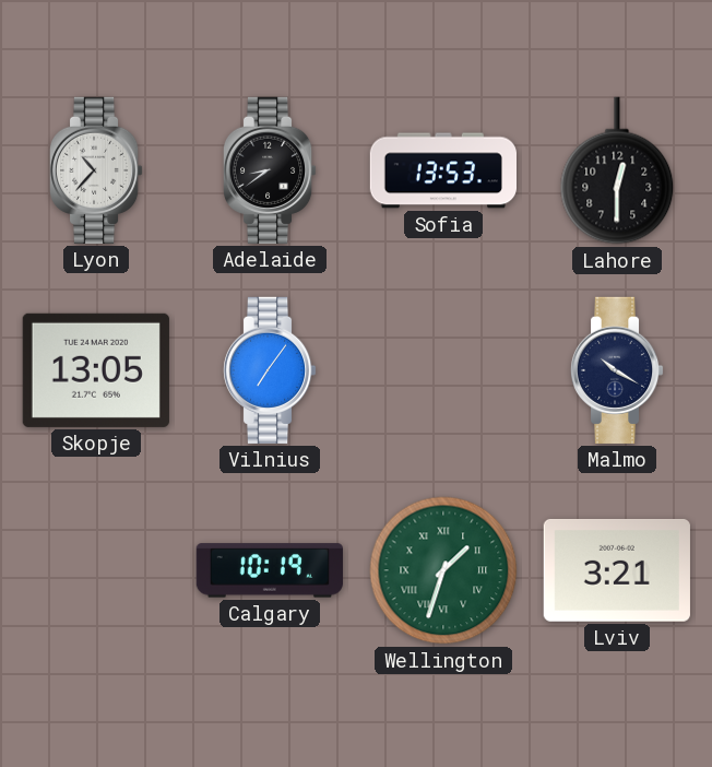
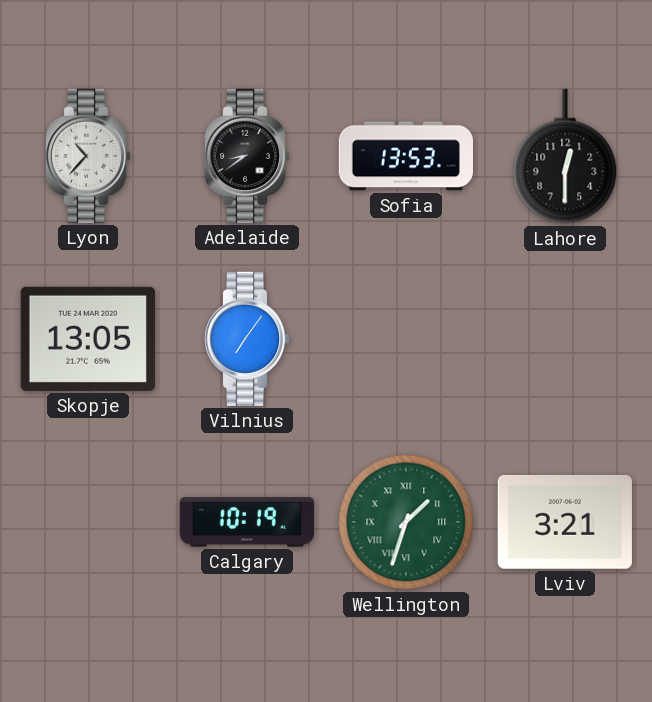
Malmo: 10:20 -> none (617, 370)
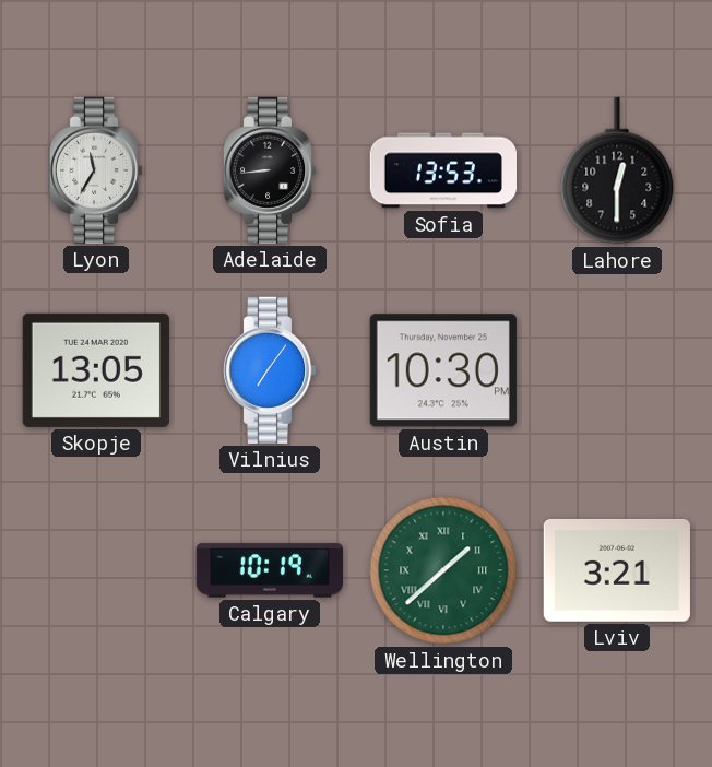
Lyon: 10:37 -> 11:35 (96, 170)
Adelaide: 8:39 -> 8:44 (270, 170)
Austin: none -> 10:30 (443, 370)
Wellington: 1:33 -> 1:38 (443, 570)
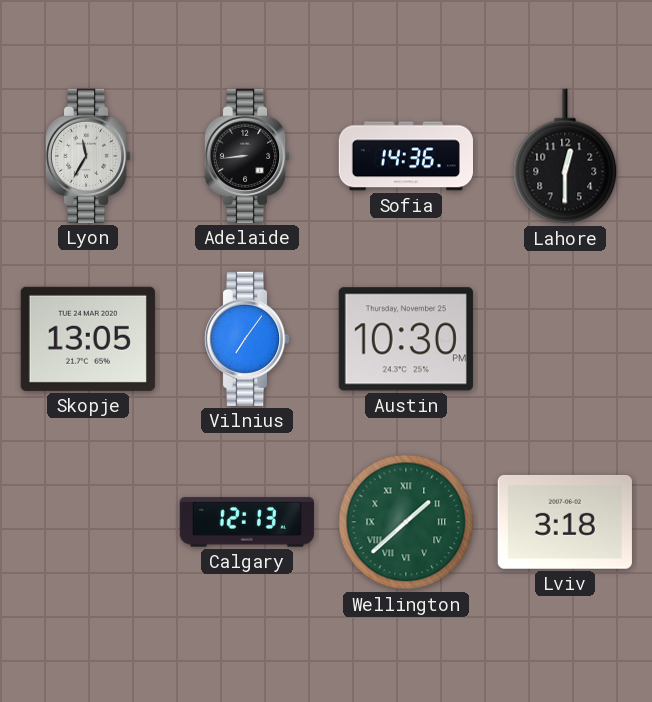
Sofia: 13:53 -> 14:36 (405, 156)
Calgary: 10:19 -> 12:13 (247, 522)
Lviv: 3:21 -> 3:18 (565, 522)
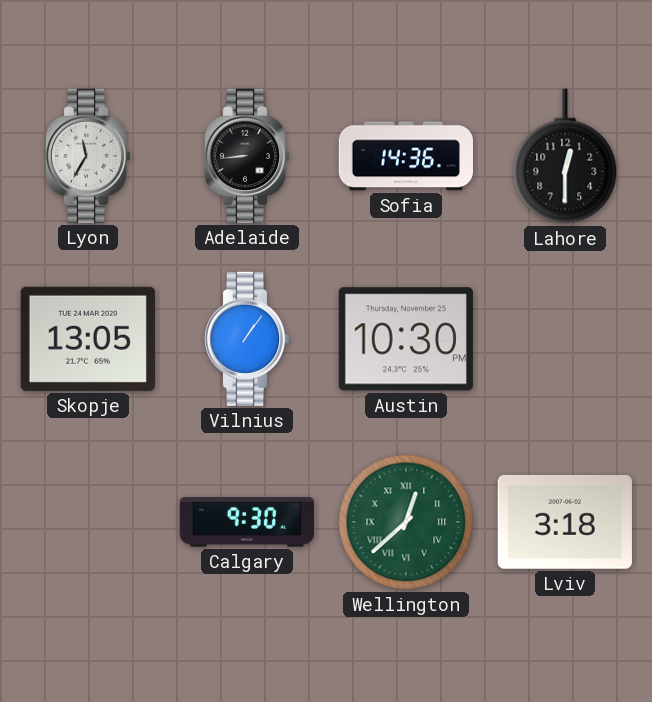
Vilnius: 7:06 -> 1:06 (247, 339)
Calgary: 12:13 -> 9:30 (247, 522)
Wellington: 1:38 -> 12:38 (406, 522)
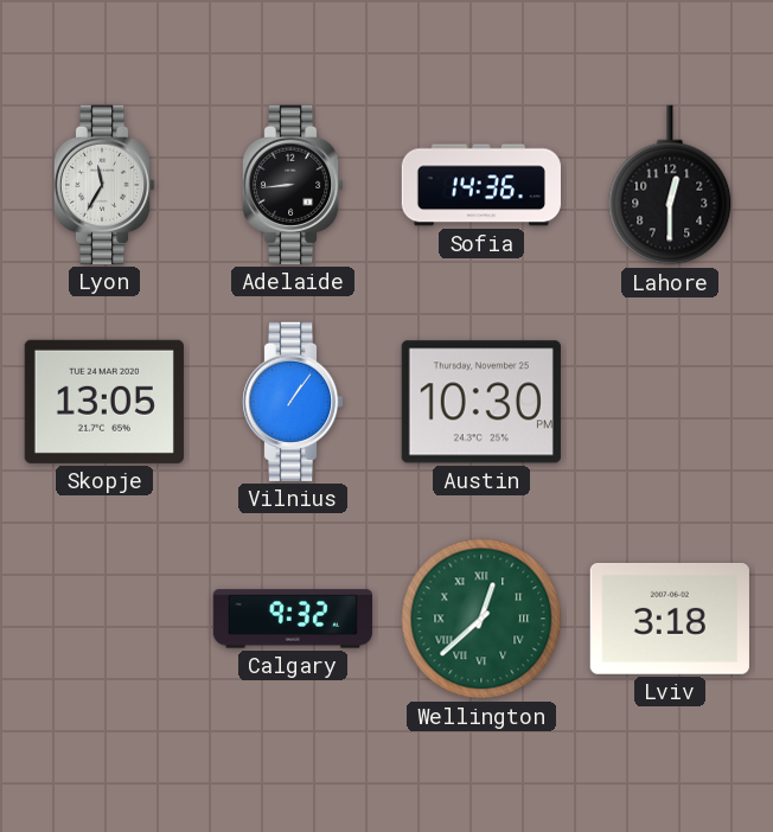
Calgary: 9:30 -> 9:32 (293, 619)
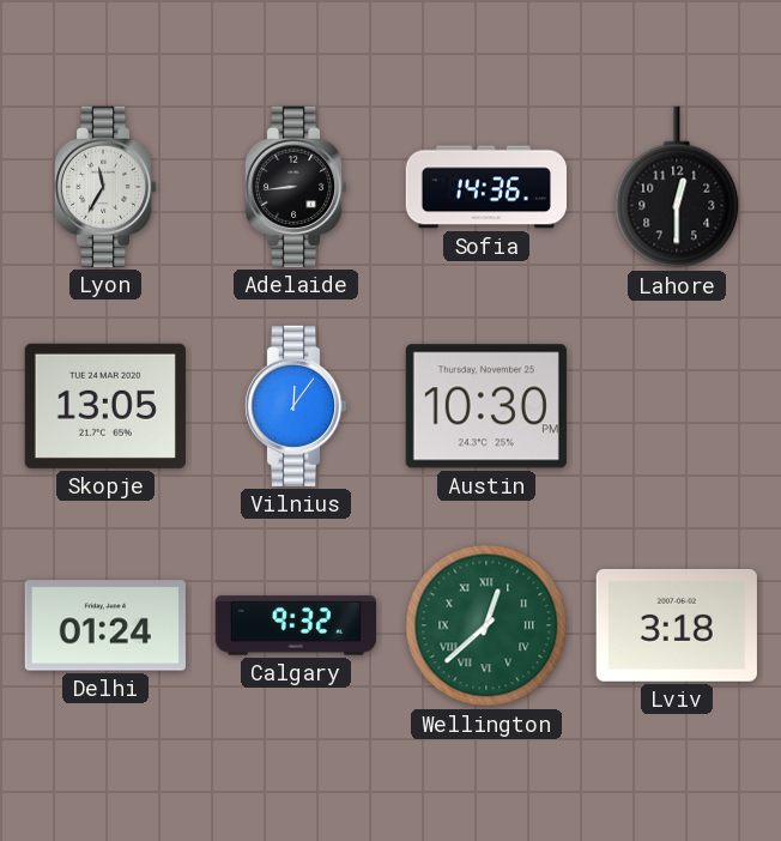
Vilnius: 1:06 -> 12:06 (296, 406)
Delhi: none -> 01:24 (105, 625)
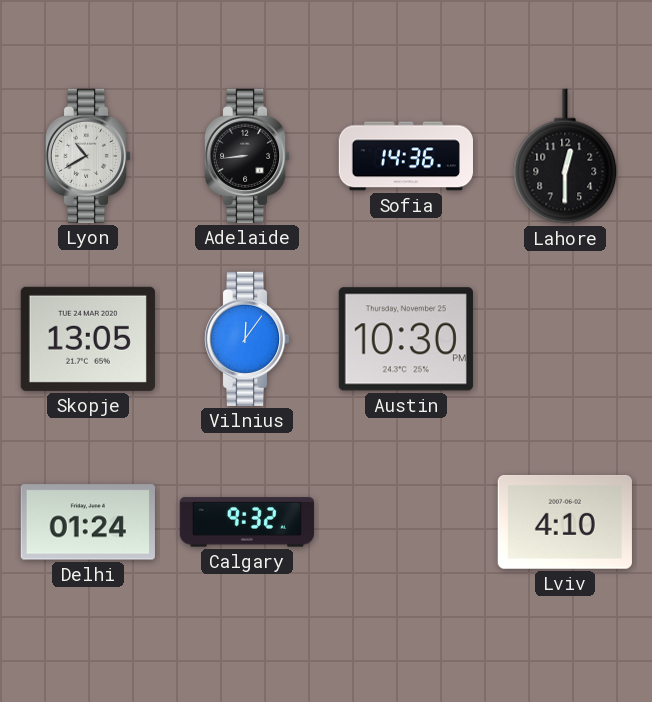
Lyon: 11:35 -> 10:40 (88, 156)
Wellington: 12:38 -> none (486, 625)
Lviv: 3:18 -> 4:10 (565, 522)
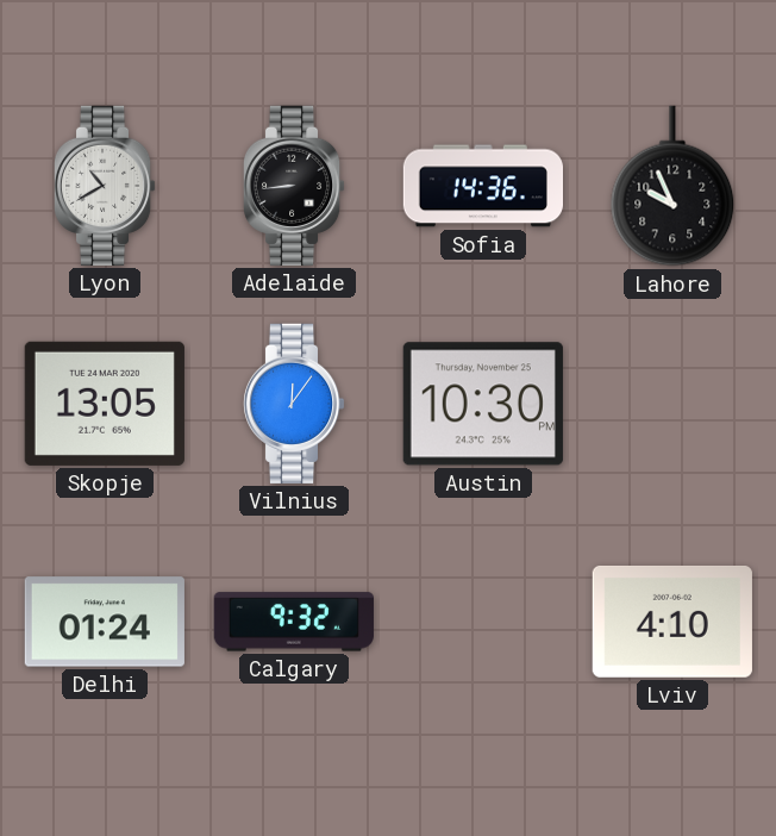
Lahore: 12:30 -> 9:56 (672, 186)
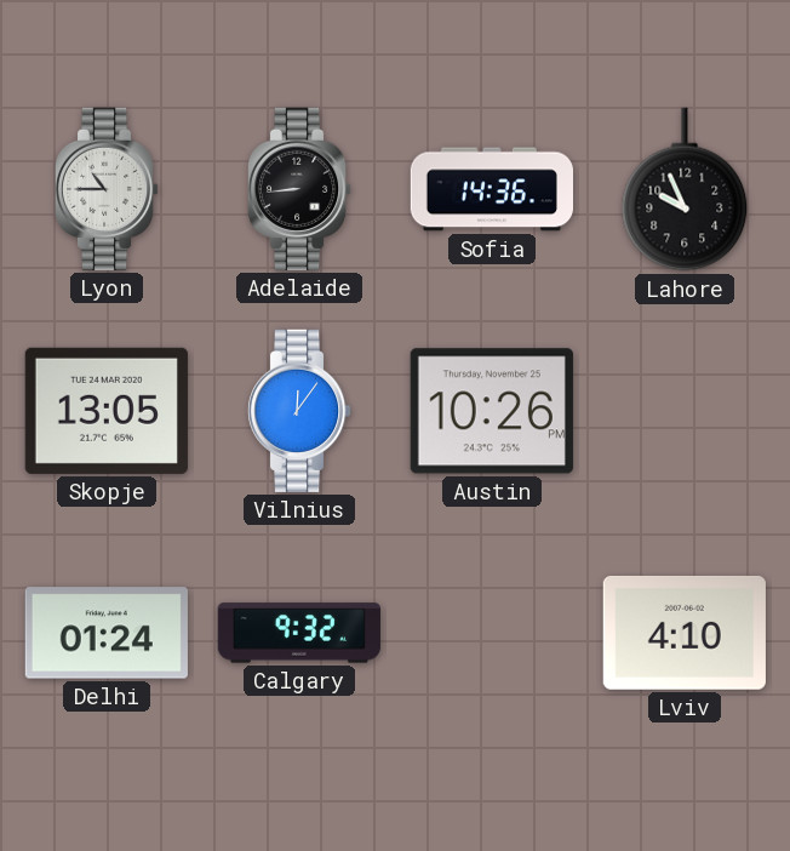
Lyon: 10:40 -> 10:45 (107, 189)
Austin: 10:30 -> 10:26 (492, 411)
